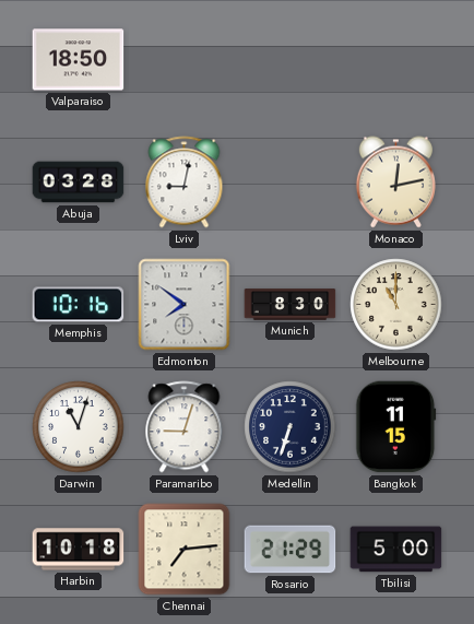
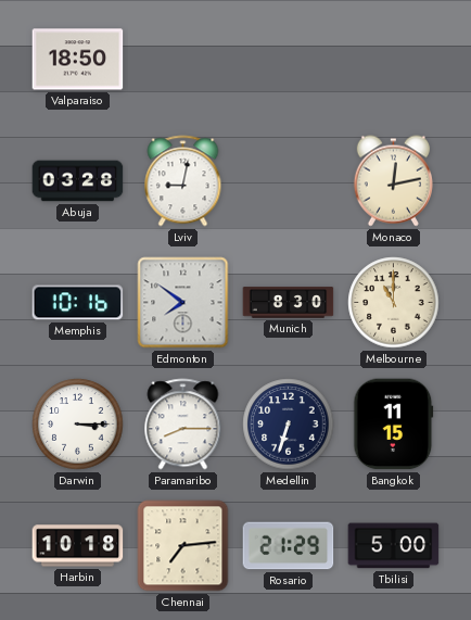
Darwin: 11:03 -> 3:15 (78, 425)
Paramaribo: 9:03 -> 8:15 (183, 425)
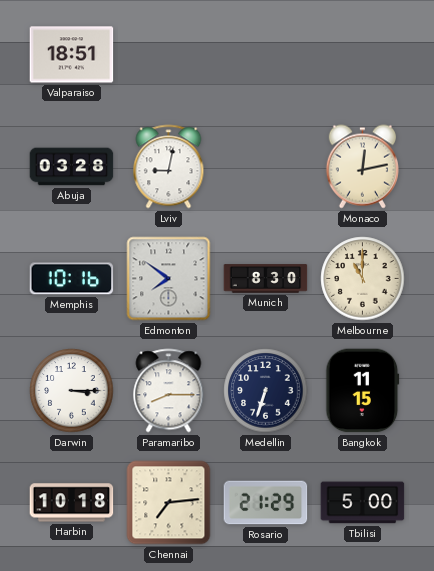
Valparaiso: 18:50 -> 18:51 (72, 55)
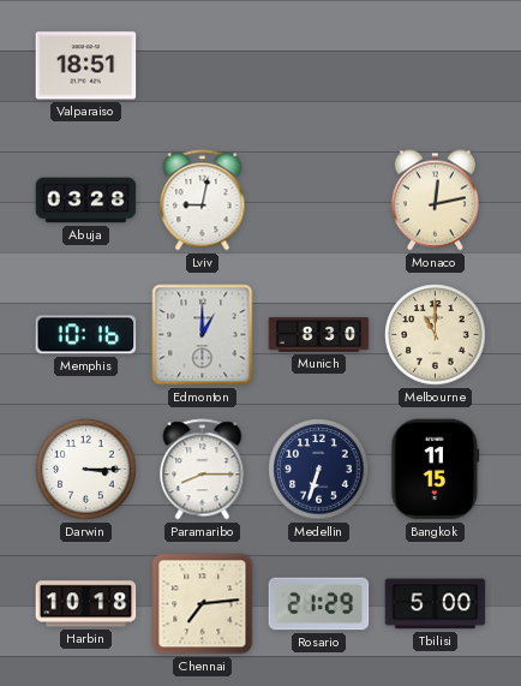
Edmonton: 7:51 -> 1:00 (203, 335)
